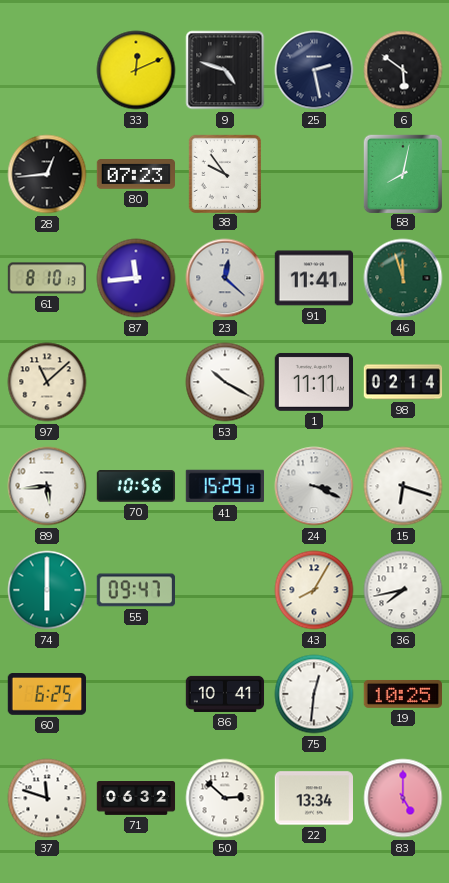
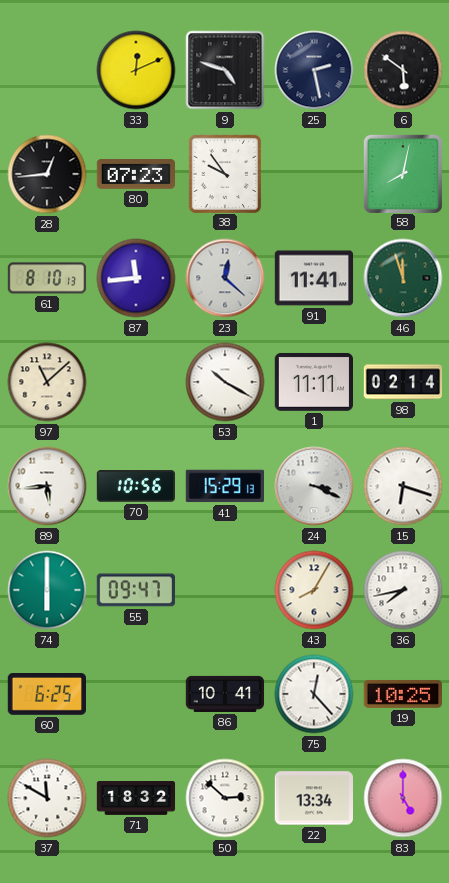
75: 12:31 -> 12:23 (314, 694)
37: 11:48 -> 11:50 (47, 798)
71: 06:32 -> 18:32 (136, 799)
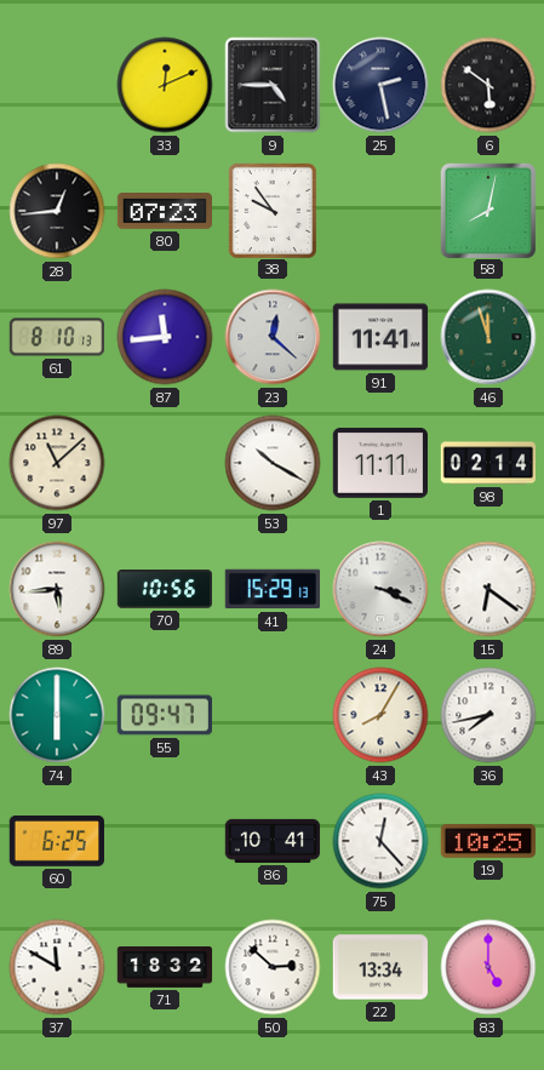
9: 4:48 -> 4:45 (273, 85)
15: 6:18 -> 6:21 (488, 589)
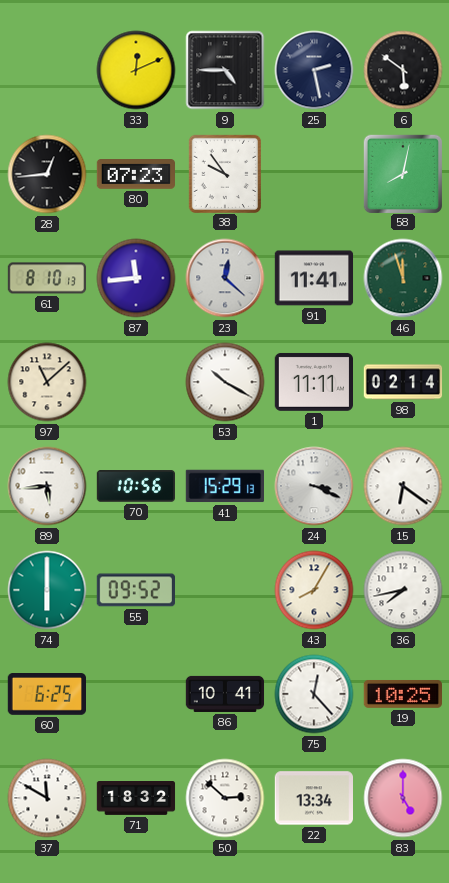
55: 09:47 -> 09:52 (135, 590)
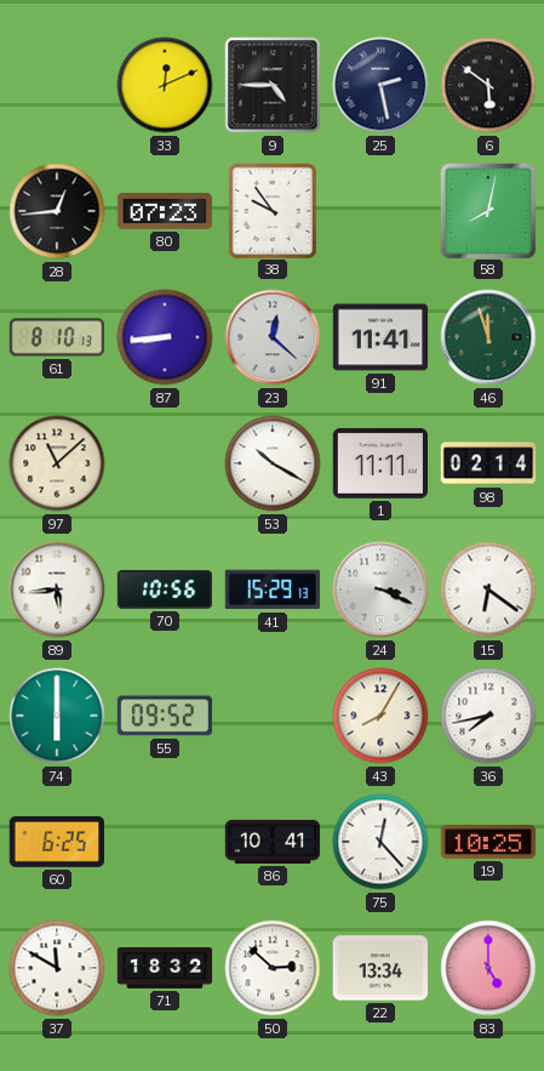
87: 11:44 -> 8:44 (165, 337)
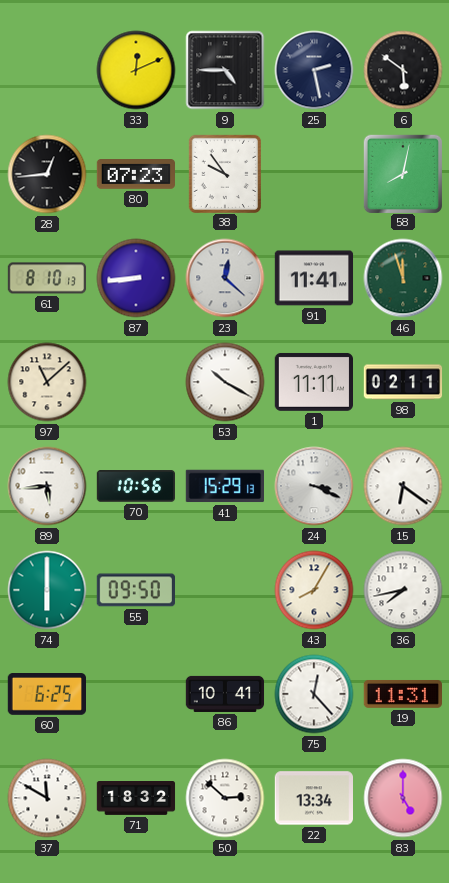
98: 02:14 -> 02:11 (403, 382)
55: 09:52 -> 09:50 (135, 590)
19: 10:25 -> 11:31 (402, 694)
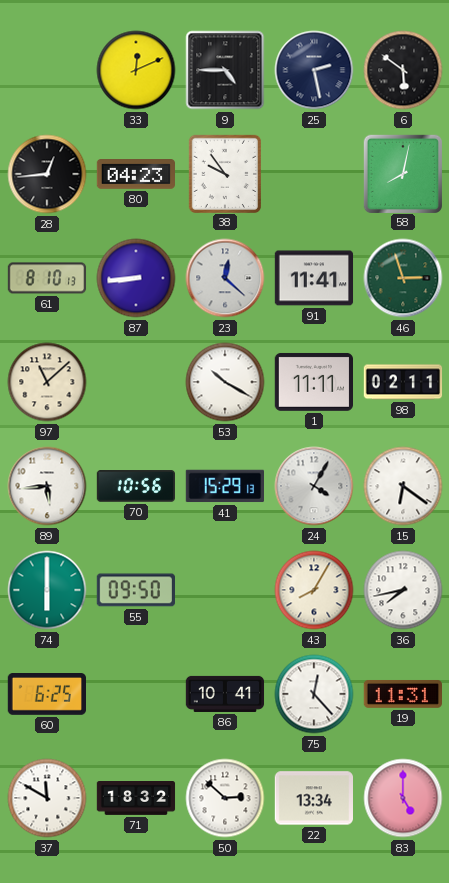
80: 07:23 -> 04:23 (135, 175)
46: 11:57 -> 2:57 (403, 278)
24: 3:19 -> 4:05 (314, 486)
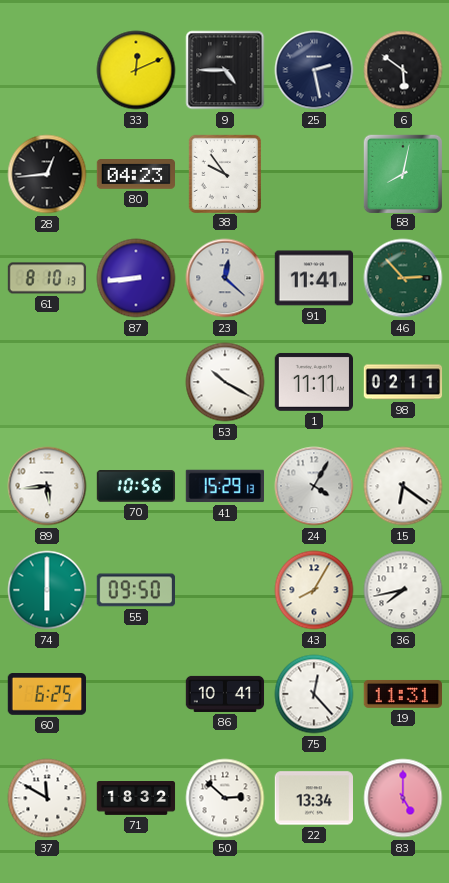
46: 2:57 -> 2:53 (403, 278)
97: 11:08 -> none (47, 382)
